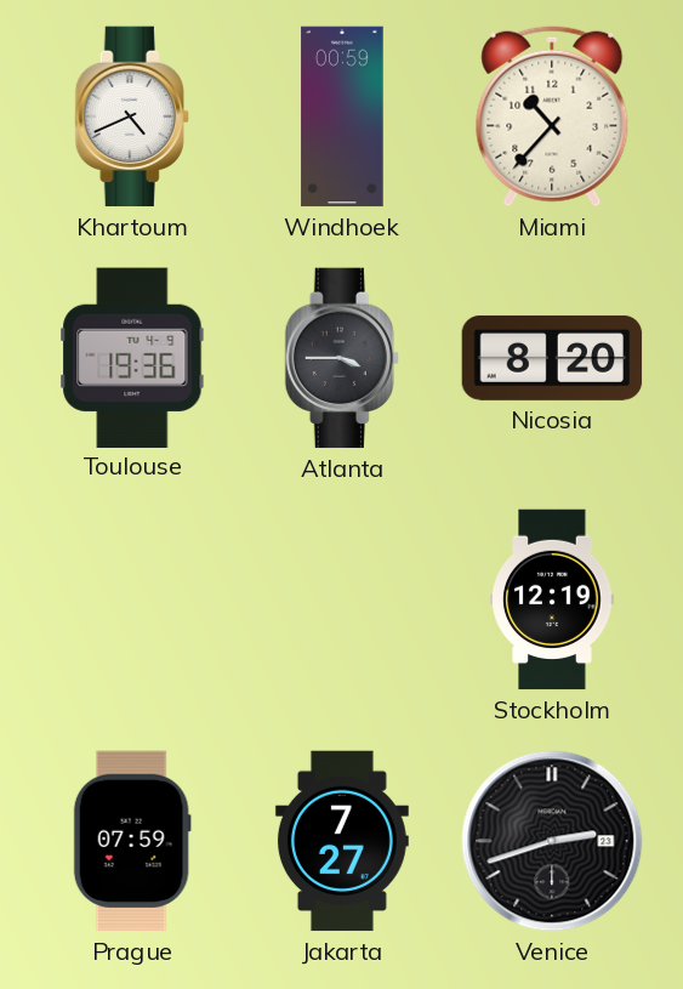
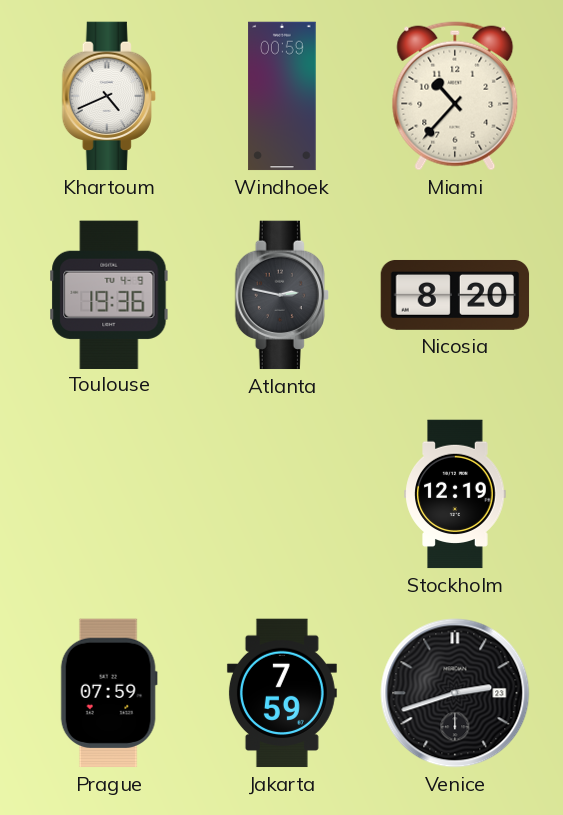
Atlanta: 3:45 -> 2:47 (282, 295)
Jakarta: 7:27 -> 7:59 (282, 693)
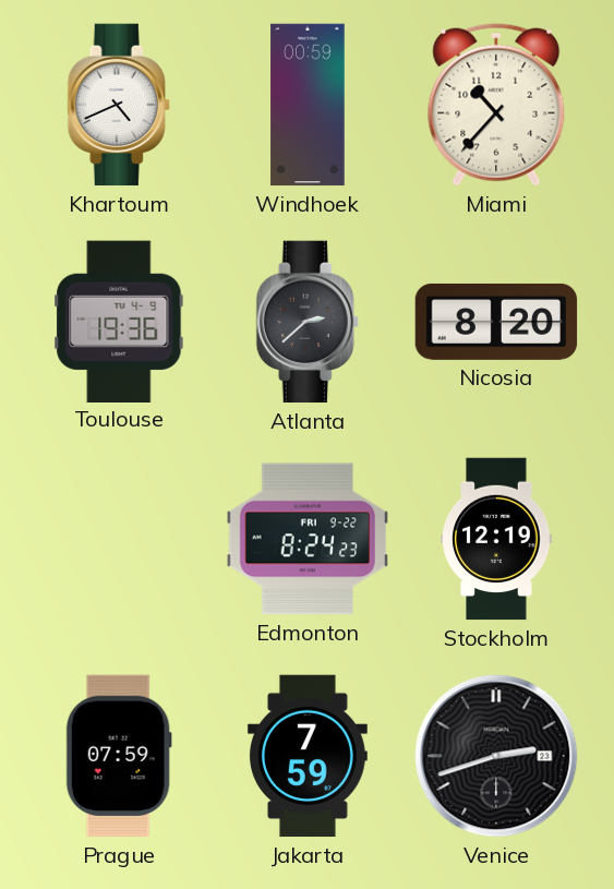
Atlanta: 2:47 -> 2:38 (308, 322)
Edmonton: none -> 8:24 (308, 539)
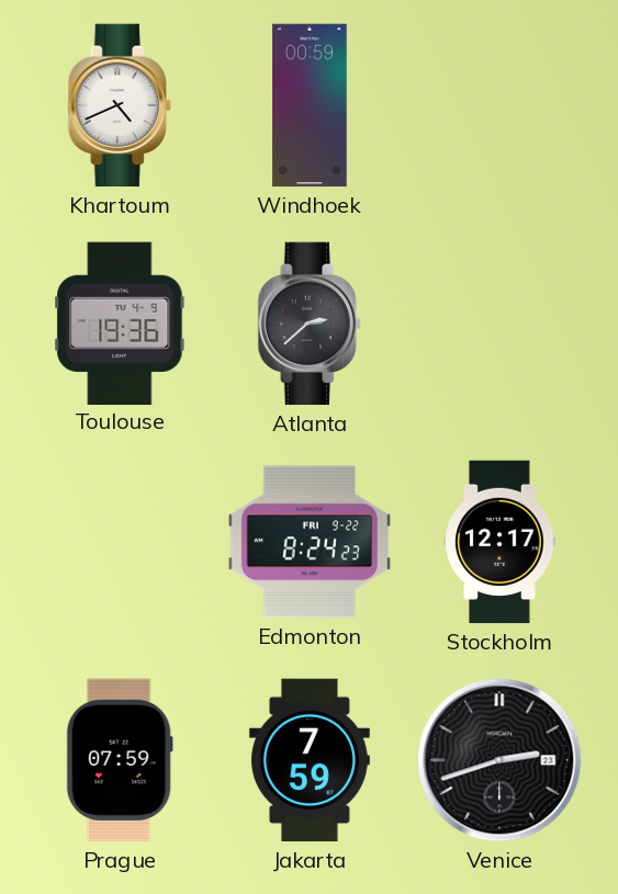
Miami: 10:37 -> none (496, 105)
Nicosia: 8:20 -> none (496, 322)
Stockholm: 12:19 -> 12:17 (499, 542)
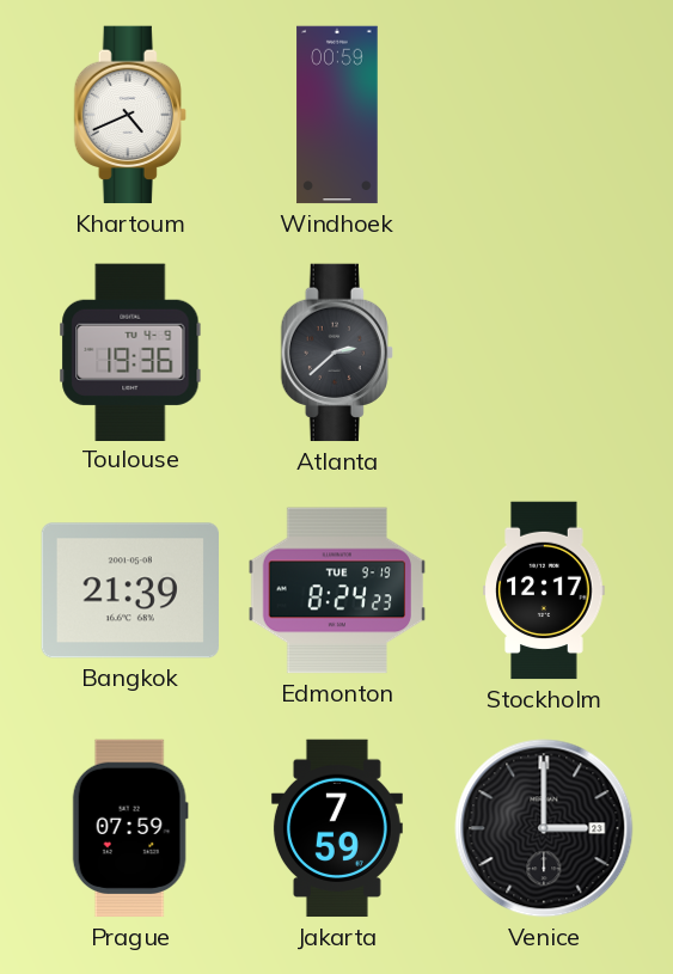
Bangkok: none -> 21:39 (129, 590)
Edmonton date: FRI 9-22 -> TUE 9-19 (337, 590)
Venice: 2:42 -> 3:00 (544, 828)
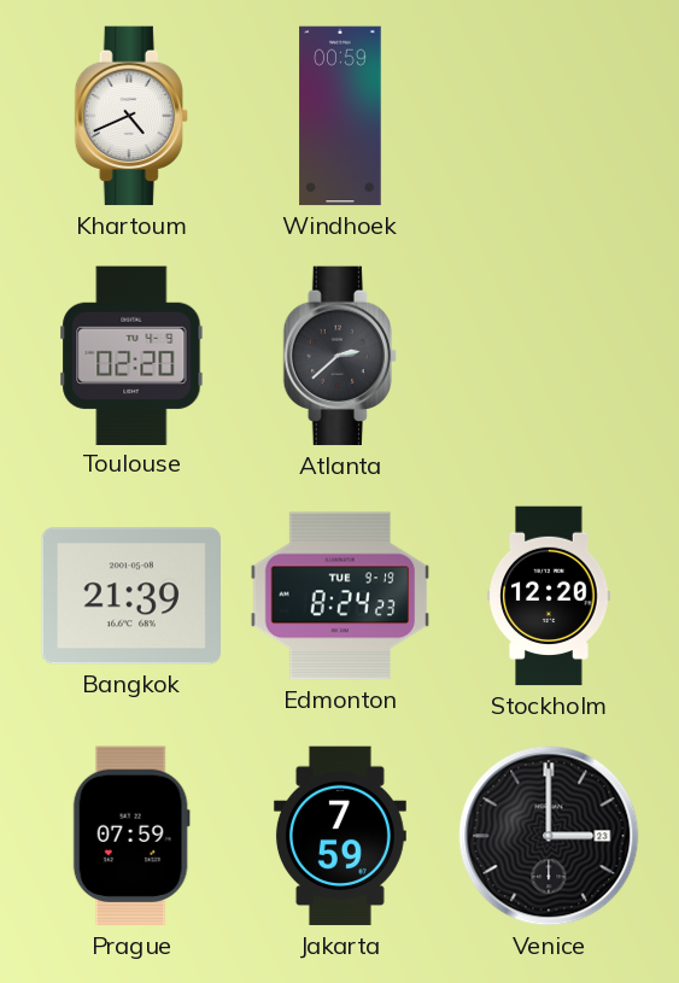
Toulouse: 19:36 -> 02:20 (131, 355)
Stockholm: 12:17 -> 12:20 (549, 596)
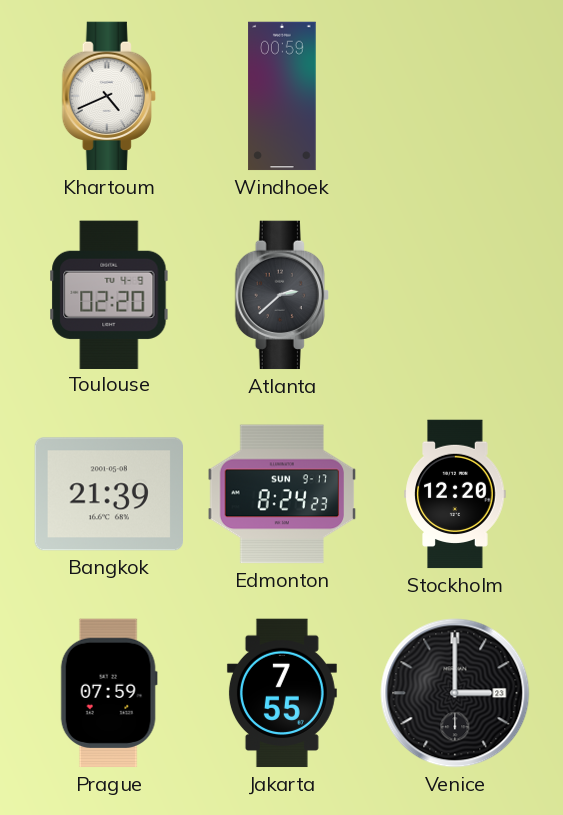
Edmonton date: TUE 9-19 -> SUN 9-17 (282, 494)
Jakarta: 7:59 -> 7:55 (282, 693)
